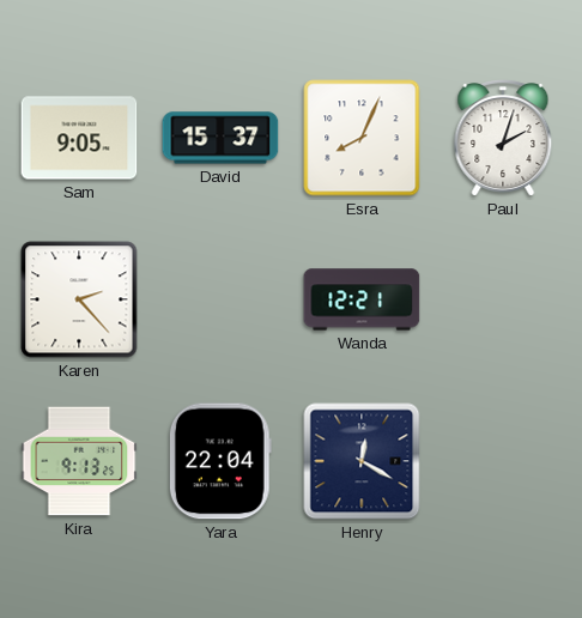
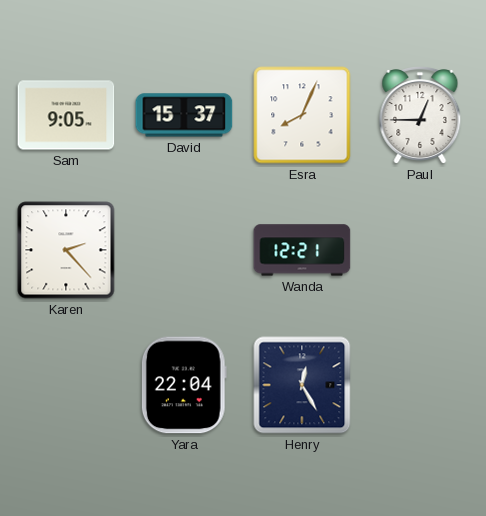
Paul: 2:03 -> 12:45 (420, 116)
Kira: 9:13 -> none (79, 461)
Henry: 12:20 -> 12:25 (302, 385)
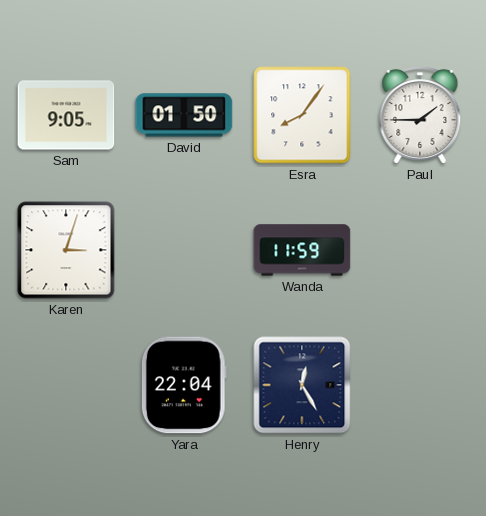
David: 15:37 -> 01:50 (184, 115)
Esra: 8:04 -> 8:06 (302, 115)
Paul: 12:45 -> 1:45 (420, 116)
Karen: 2:23 -> 3:03 (66, 250)
Wanda: 12:21 -> 11:59 (302, 250)
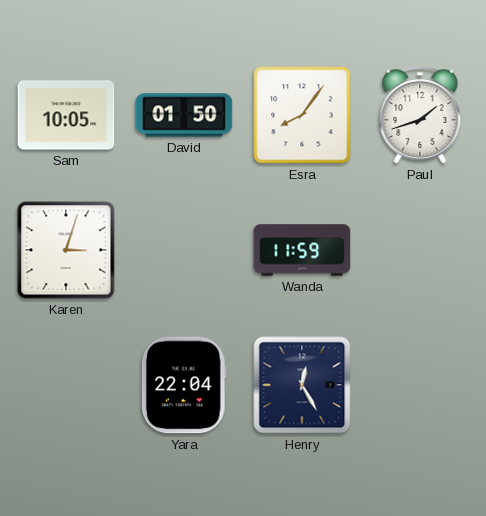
Sam: 9:05 -> 10:05 (66, 115)
Paul: 1:45 -> 1:42 (420, 116)
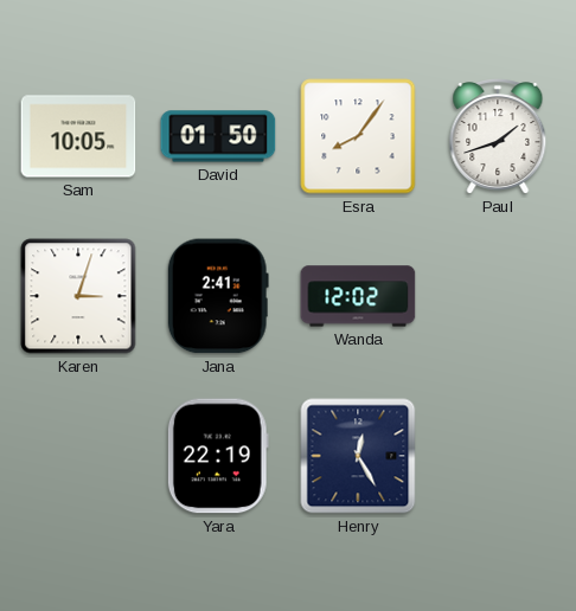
Jana: none -> 2:41 (218, 296)
Wanda: 11:59 -> 12:02 (358, 296)
Yara: 22:04 -> 22:19 (218, 456)
